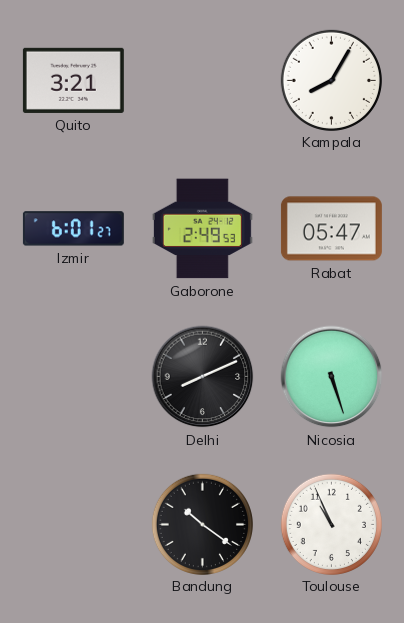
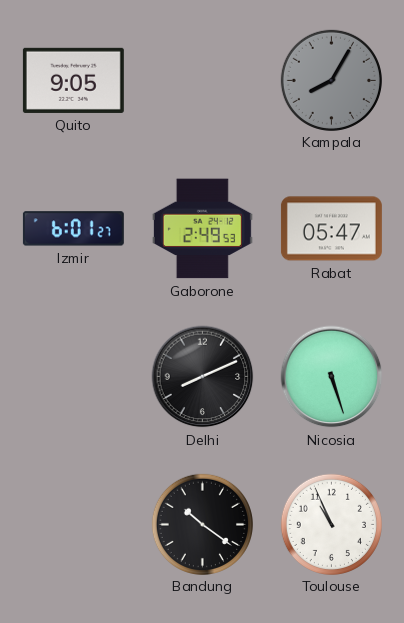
Quito: 3:21 -> 9:05 (73, 80)
Kampala dial: white -> grey (331, 80)
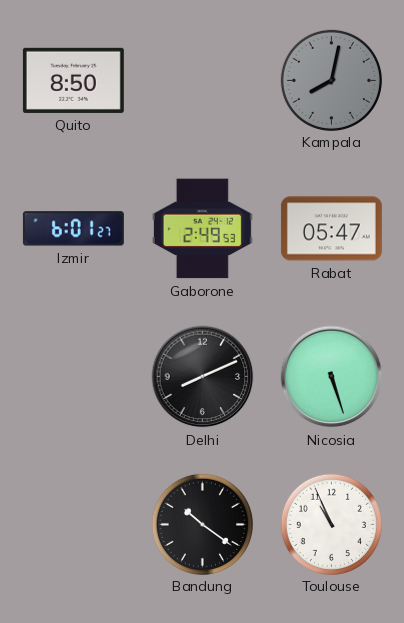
Quito: 9:05 -> 8:50 (73, 80)
Kampala: 8:05 -> 8:02 (331, 80)
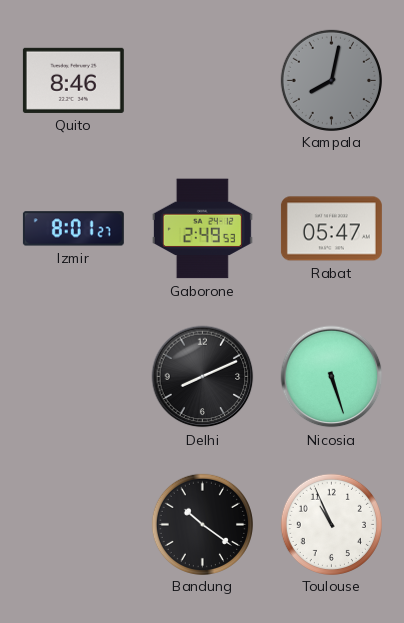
Quito: 8:50 -> 8:46 (73, 80)
Izmir: 6:01 -> 8:01 (73, 229)
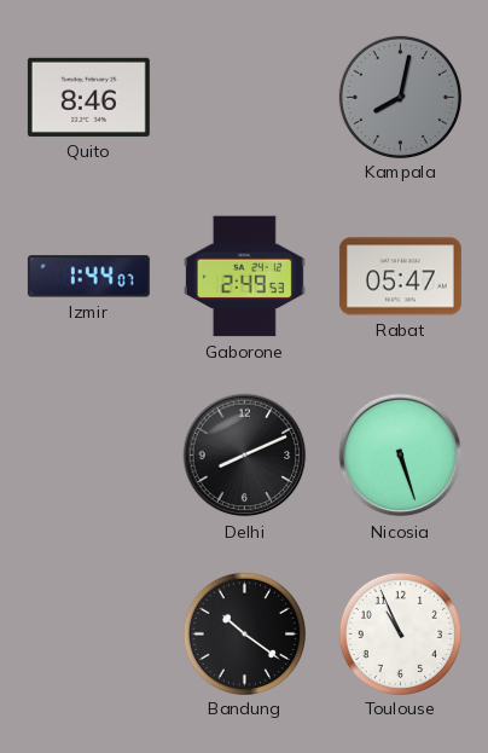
Izmir: 8:01 -> 1:44 (88, 277)
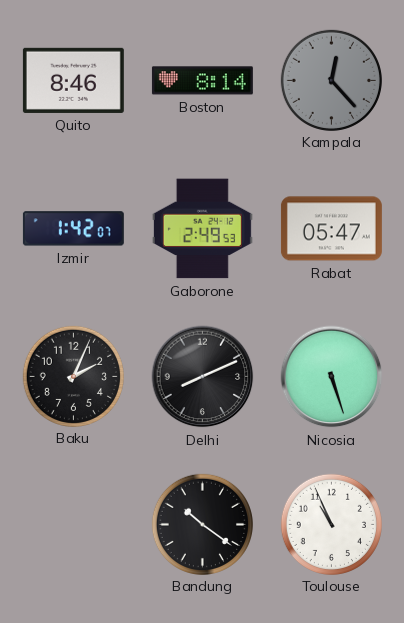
Boston: none -> 8:14 (202, 81)
Kampala: 8:02 -> 12:23 (331, 80)
Izmir: 1:44 -> 1:42 (73, 229)
Baku: none -> 2:04 (73, 376)
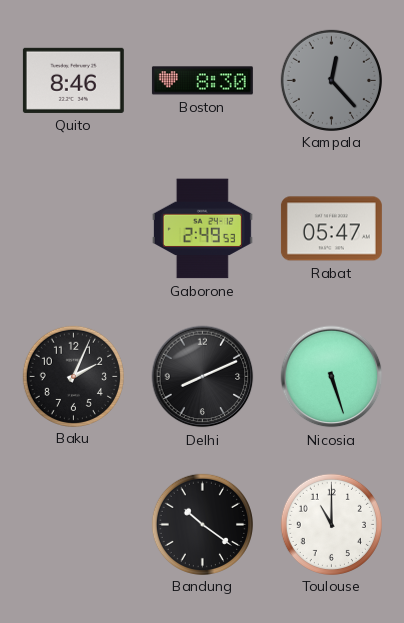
Boston: 8:14 -> 8:30 (202, 81)
Izmir: 1:42 -> none (73, 229)
Toulouse: 10:56 -> 11:00 (331, 524)
